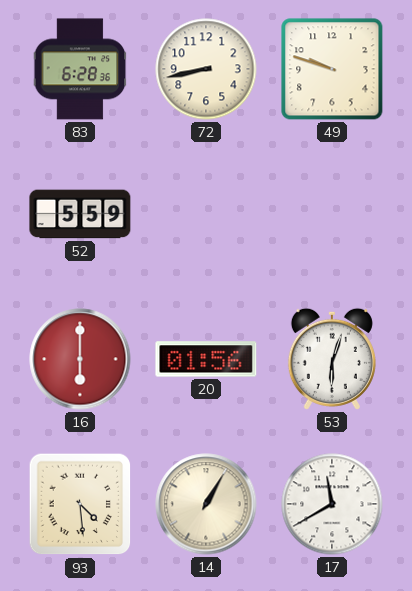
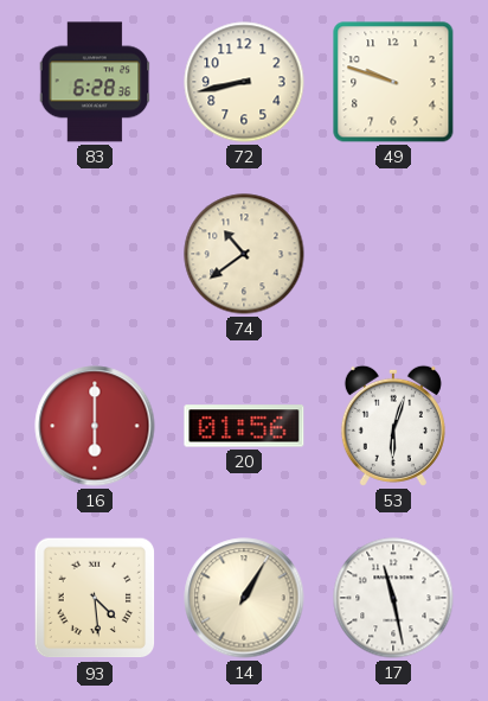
52: 5:59 -> none (80, 214)
74: none -> 10:39 (244, 254)
17: 11:40 -> 11:28 (393, 598)
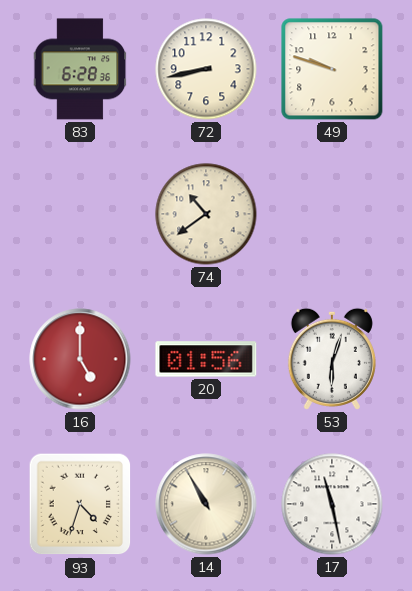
16: 6:00 -> 5:00 (80, 359)
93: 4:29 -> 4:33 (80, 504)
14: 1:05 -> 10:55 (206, 504)
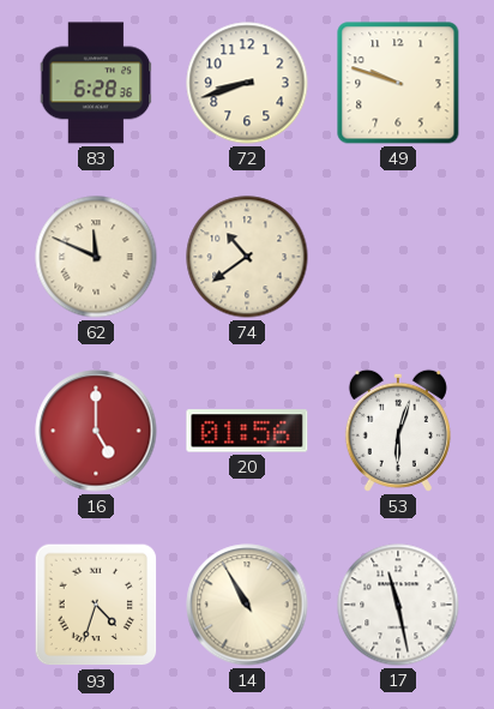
72: 8:43 -> 8:42 (247, 83)
62: none -> 11:49 (96, 257)
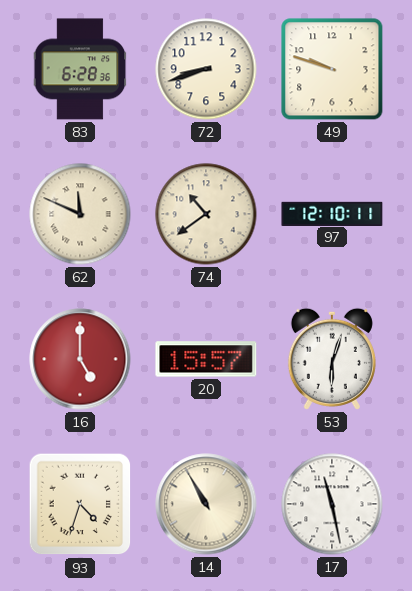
97: none -> 12:10 (332, 213)
20: 01:56 -> 15:57 (206, 359)
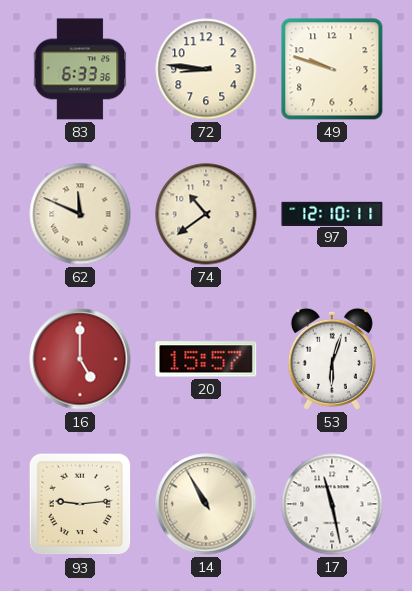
83: 6:28 -> 6:33 (80, 69)
72: 8:42 -> 8:46 (206, 69)
93: 4:33 -> 9:14 (80, 504)
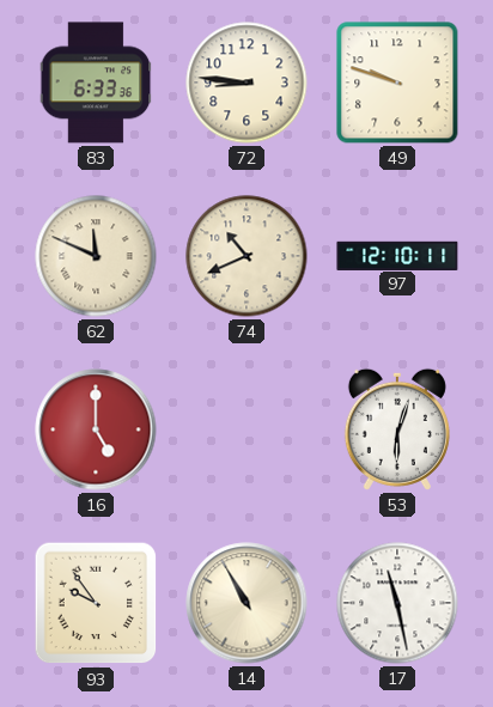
74: 10:39 -> 10:41 (246, 256)
20: 15:57 -> none (206, 359)
93: 9:14 -> 9:54 (96, 603)
